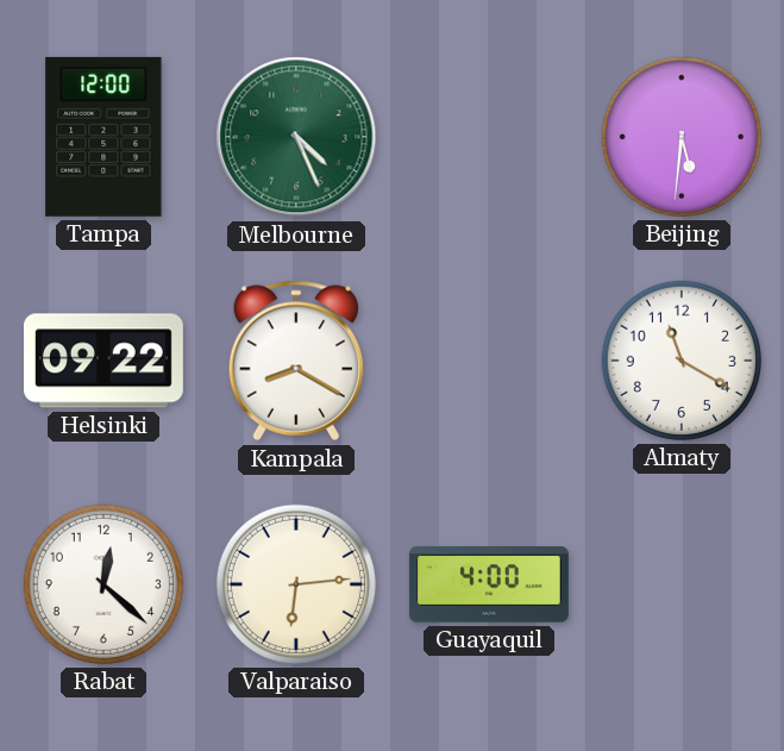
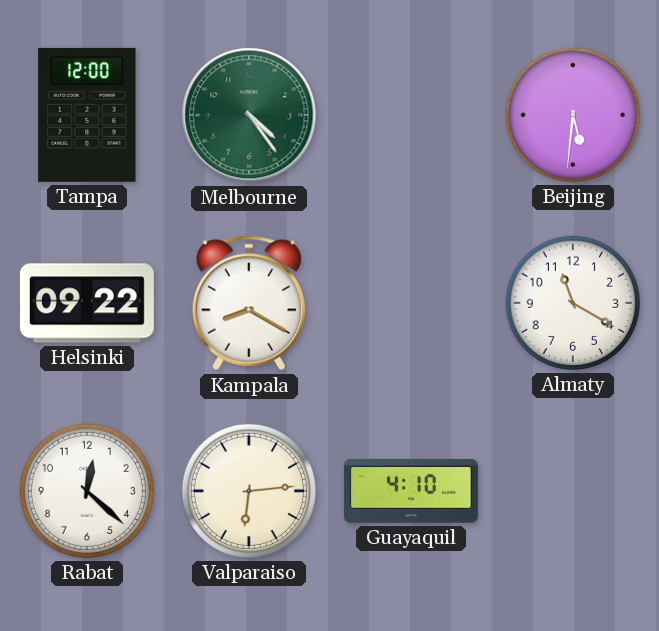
Melbourne: 4:26 -> 4:24 (249, 115)
Guayaquil: 4:00 -> 4:10 (411, 491)
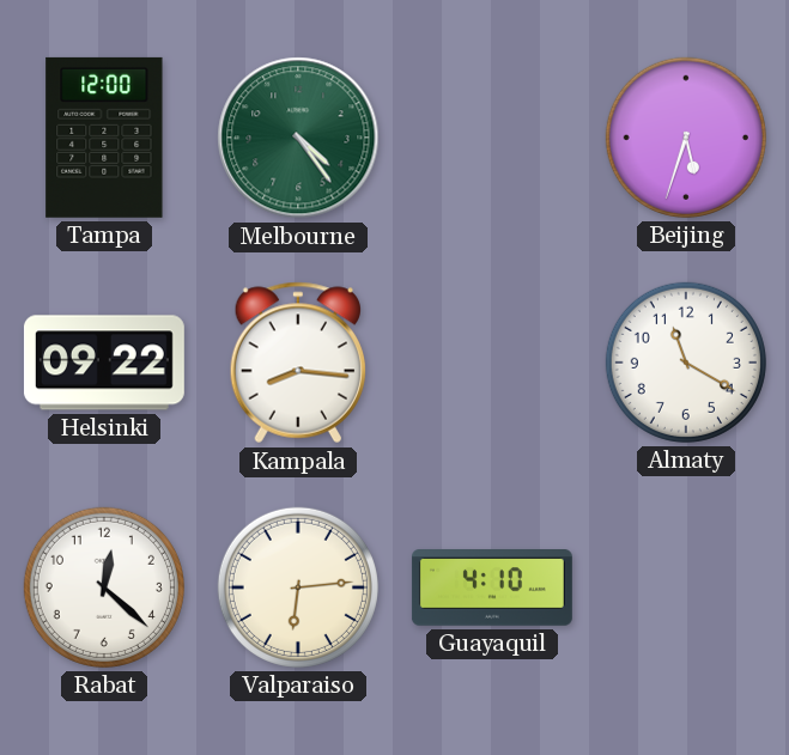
Beijing: 5:31 -> 5:33 (686, 138)
Kampala: 8:20 -> 8:16 (297, 363)
